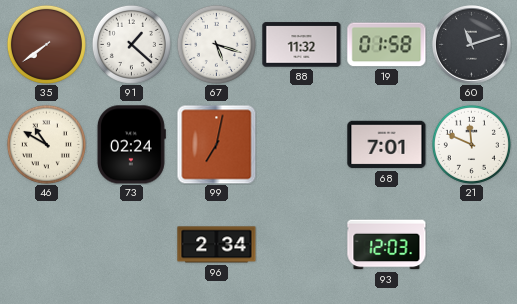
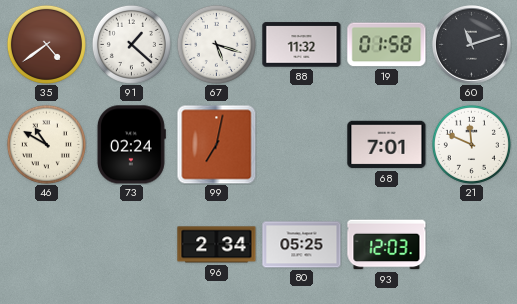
35: 7:39 -> 4:39 (46, 44)
80: none -> 05:25 (302, 245)
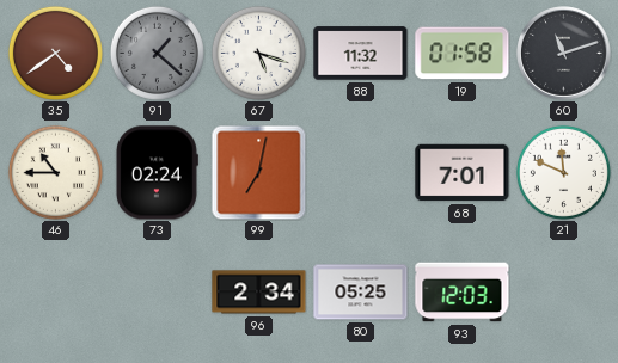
91 dial: white -> grey (157, 53)
46: 10:50 -> 10:45 (55, 172)
